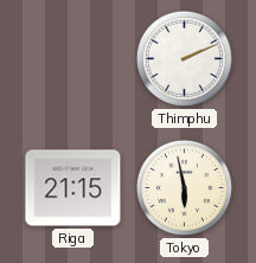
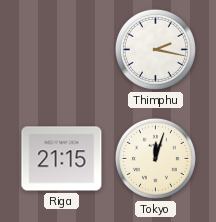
Thimphu: 2:11 -> 2:17 (155, 49)
Tokyo: 5:58 -> 12:03 (155, 158)
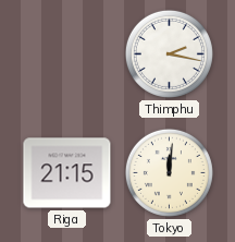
Tokyo: 12:03 -> 12:01 (169, 172)
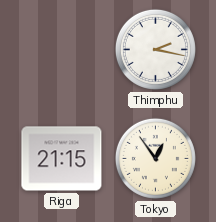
Tokyo: 12:01 -> 12:54 (155, 158)
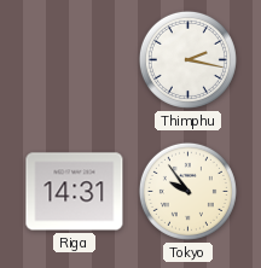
Riga: 21:15 -> 14:31 (75, 192)
Tokyo: 12:54 -> 9:54 (187, 191)
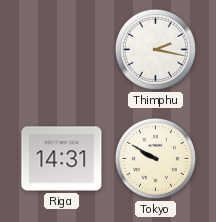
Tokyo: 9:54 -> 9:50 (155, 158)
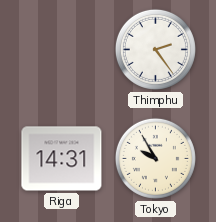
Thimphu: 2:17 -> 2:24 (155, 49)
Tokyo: 9:50 -> 9:55 (155, 158)
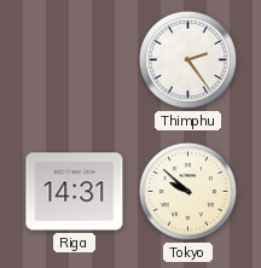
Tokyo: 9:55 -> 9:52 (187, 191)
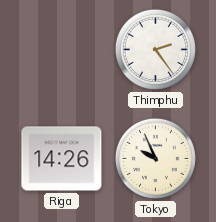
Riga: 14:31 -> 14:26 (62, 159)
Tokyo: 9:52 -> 9:56 (155, 158)
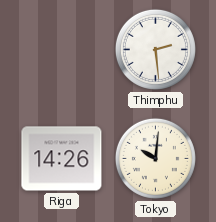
Thimphu: 2:24 -> 2:29 (155, 49)
Tokyo: 9:56 -> 10:01 (155, 158)
